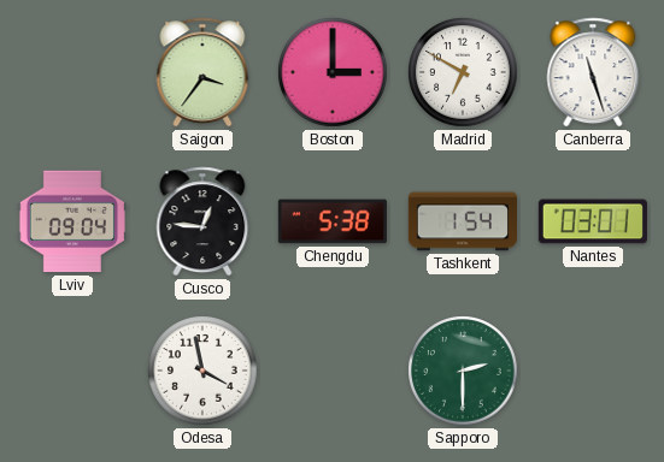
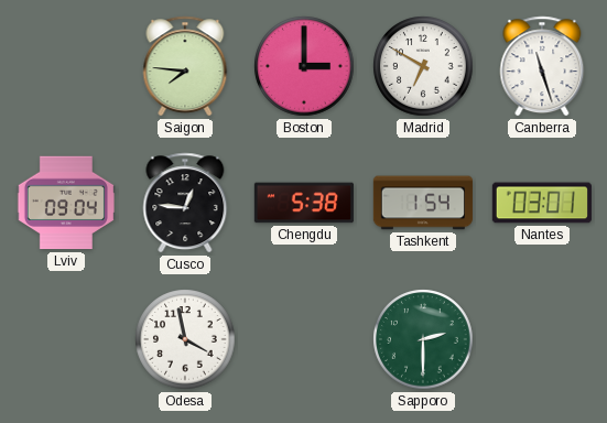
Saigon: 3:36 -> 7:46 (185, 66)
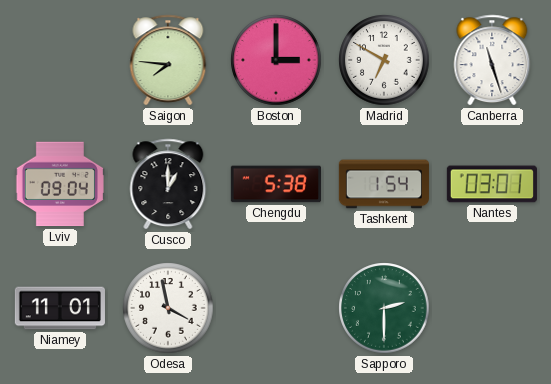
Cusco: 12:46 -> 1:00 (168, 184)
Niamey: none -> 11:01 (60, 308)
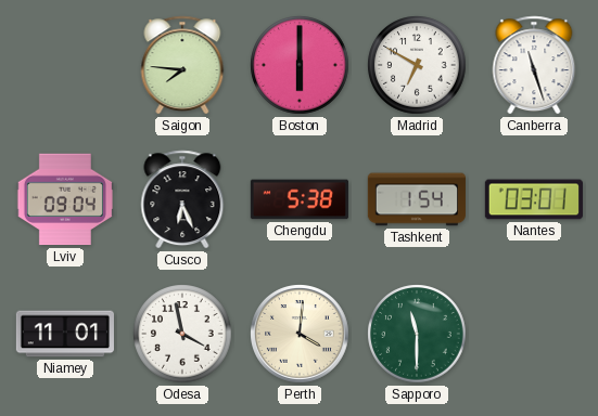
Boston: 3:00 -> 6:00 (300, 65)
Cusco: 1:00 -> 6:26 (182, 199)
Perth: none -> 4:01 (301, 335)
Sapporo: 2:30 -> 11:30 (417, 334)
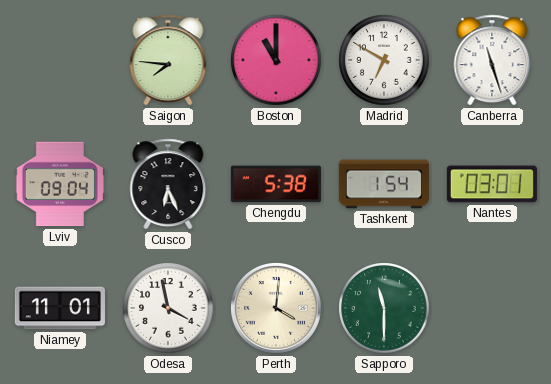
Boston: 6:00 -> 11:00 (276, 60)
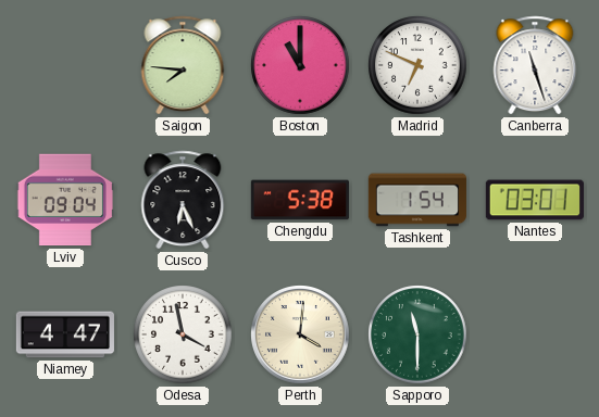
Madrid: 6:50 -> 6:49 (417, 65)
Niamey: 11:01 -> 4:47 (65, 334)
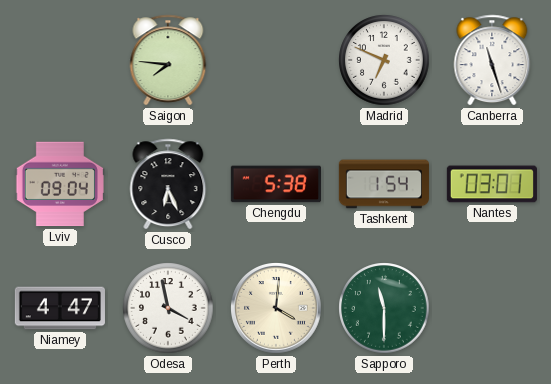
Boston: 11:00 -> none (300, 65)
